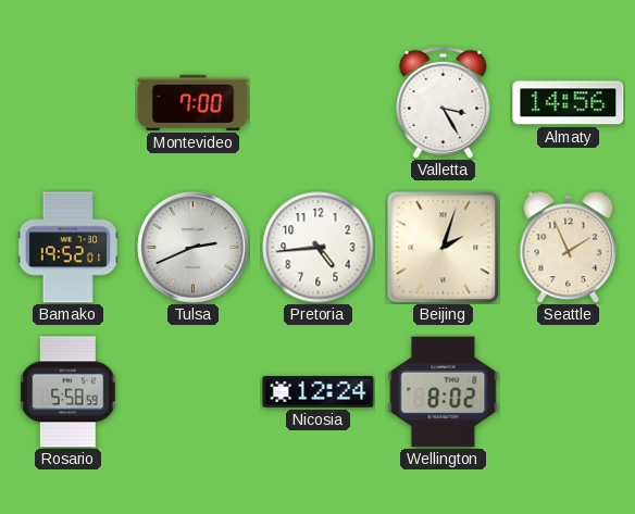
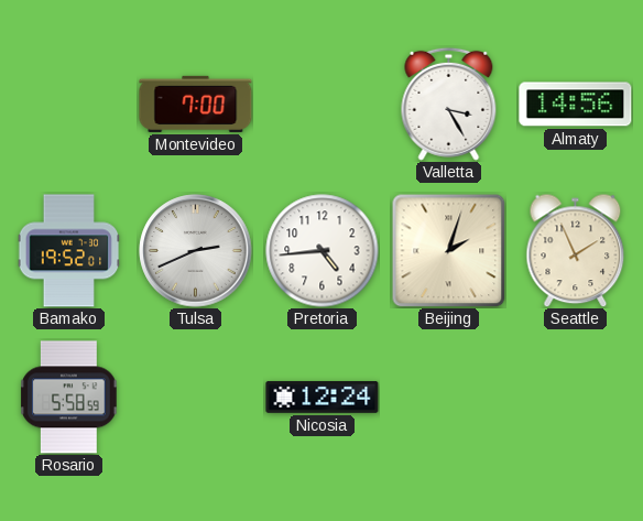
Wellington: 8:02 -> none (444, 392)
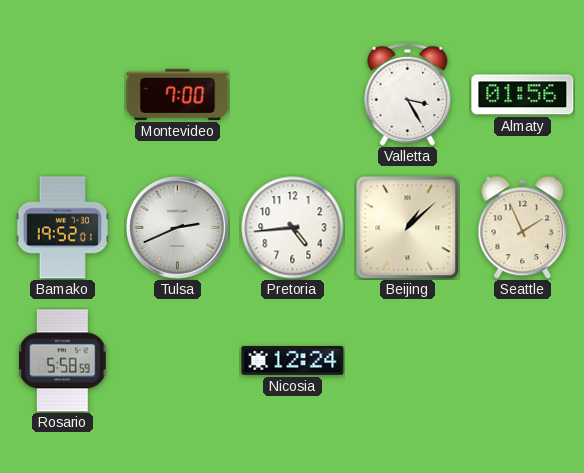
Almaty: 14:56 -> 01:56 (523, 95)
Beijing: 2:03 -> 1:08 (407, 227)
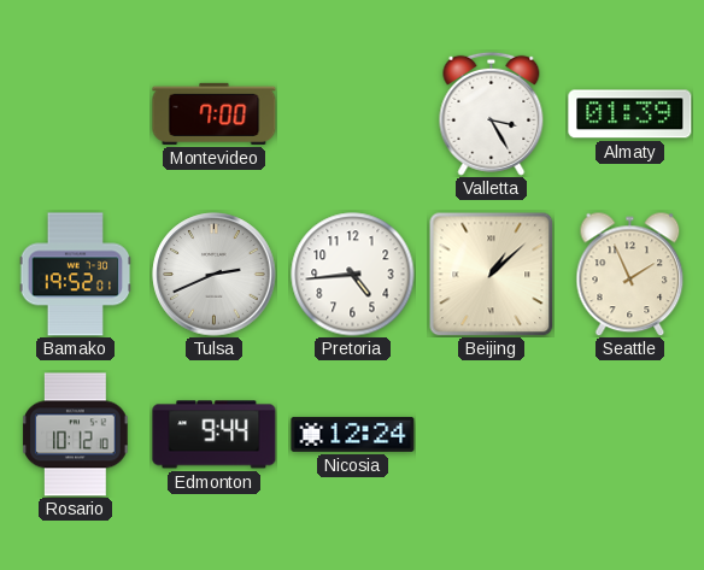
Almaty: 01:56 -> 01:39 (630, 114)
Rosario: 5:58 -> 10:12 (76, 435)
Edmonton: none -> 9:44 (215, 435)
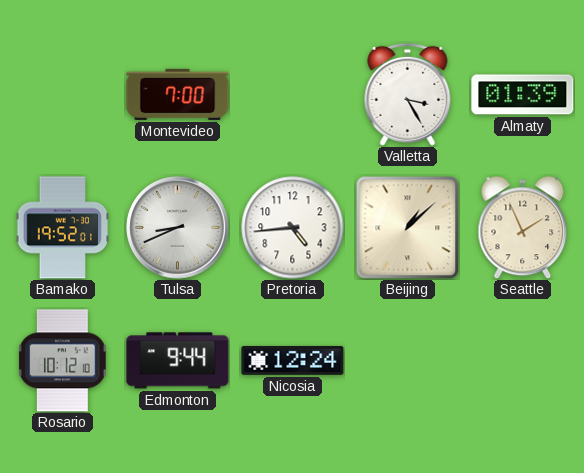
Tulsa: 2:41 -> 8:41 (178, 228)
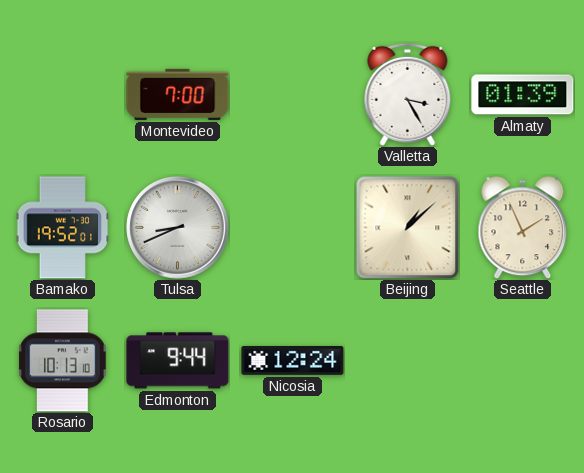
Pretoria: 4:44 -> none (293, 228)
Rosario: 10:12 -> 10:13 (63, 361)
